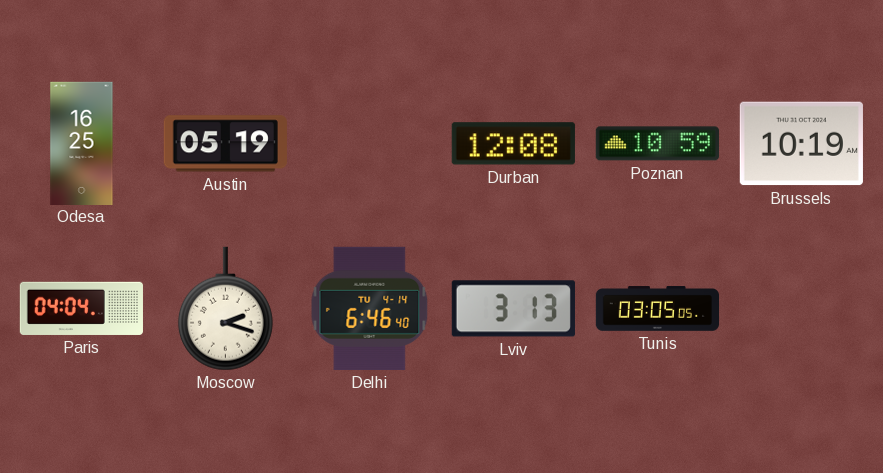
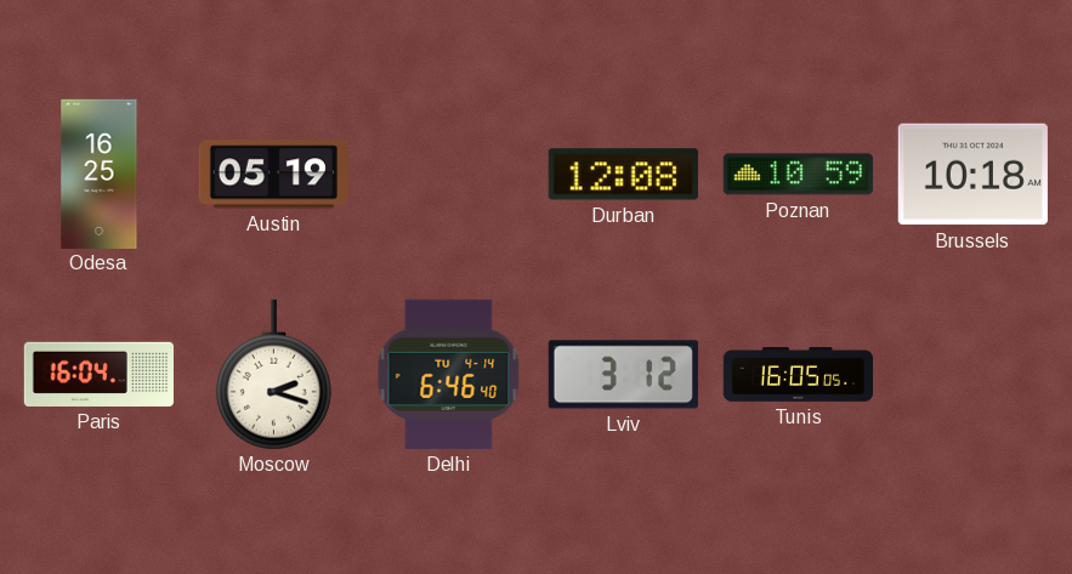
Brussels: 10:19 -> 10:18 (972, 175)
Paris: 04:04 -> 16:04 (98, 374)
Lviv: 3:13 -> 3:12 (623, 375)
Tunis: 03:05 -> 16:05 (799, 375)
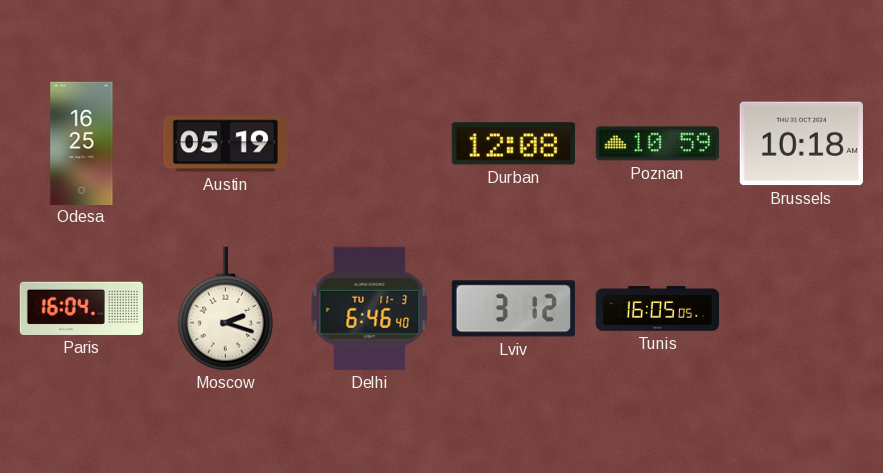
Delhi date: TU 4-14 -> TU 11-3 (370, 308)
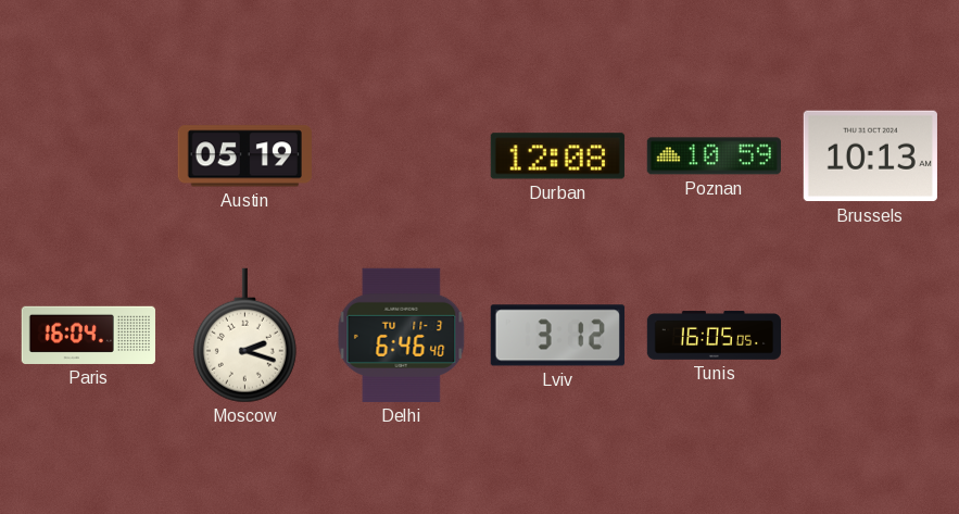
Odesa: 16:25 -> none (82, 143)
Brussels: 10:18 -> 10:13 (870, 156)
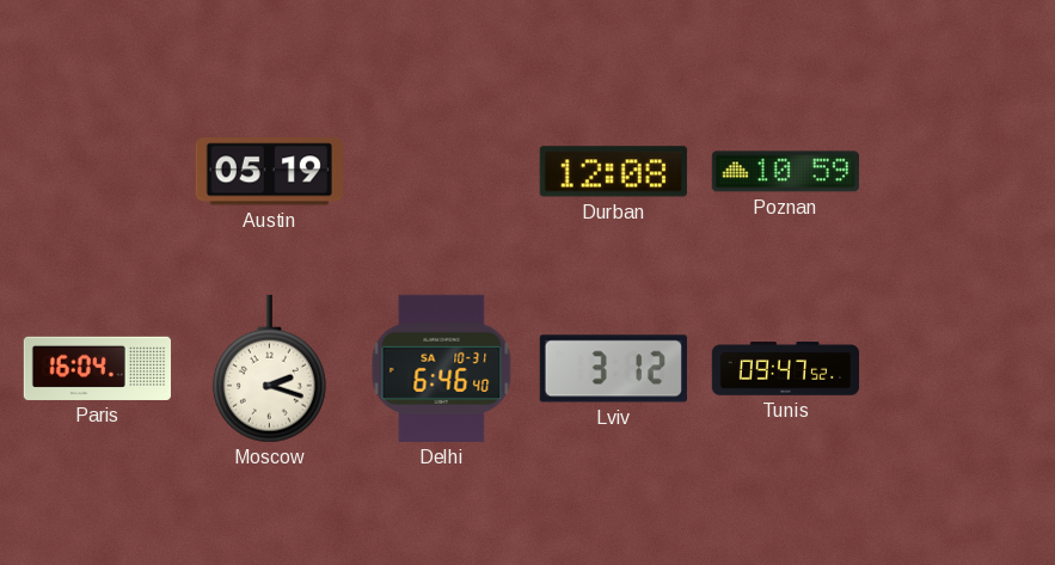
Brussels: 10:13 -> none (870, 156)
Delhi date: TU 11-3 -> SA 10-31 (442, 368)
Tunis: 16:05 -> 09:47 (786, 369)
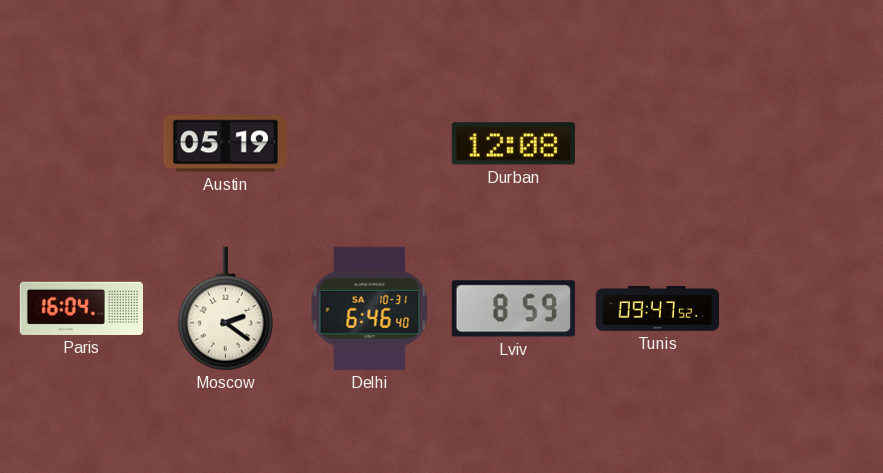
Poznan: 10:59 -> none (785, 172)
Moscow: 2:18 -> 2:21 (225, 309)
Lviv: 3:12 -> 8:59 (513, 309)
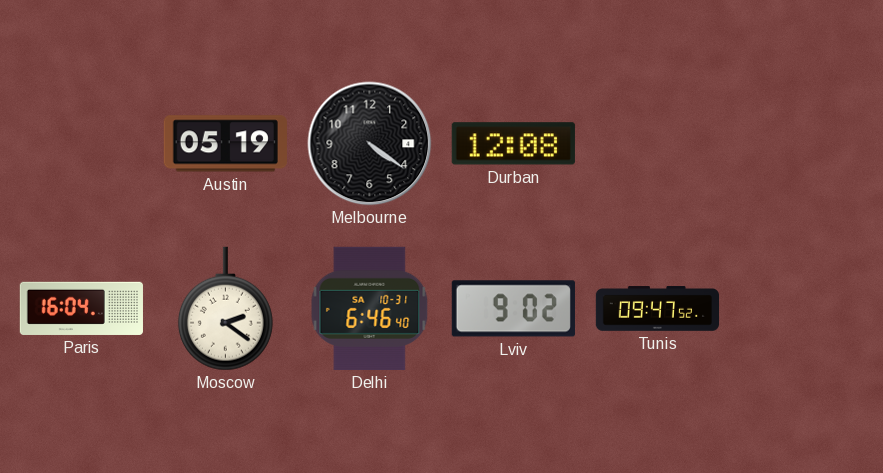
Melbourne: none -> 4:21 (370, 144)
Lviv: 8:59 -> 9:02 (513, 309)
